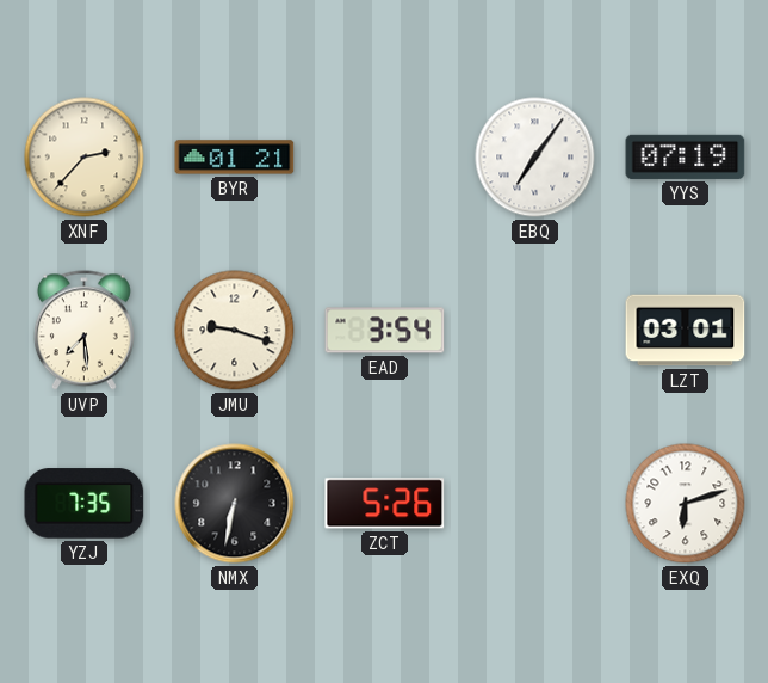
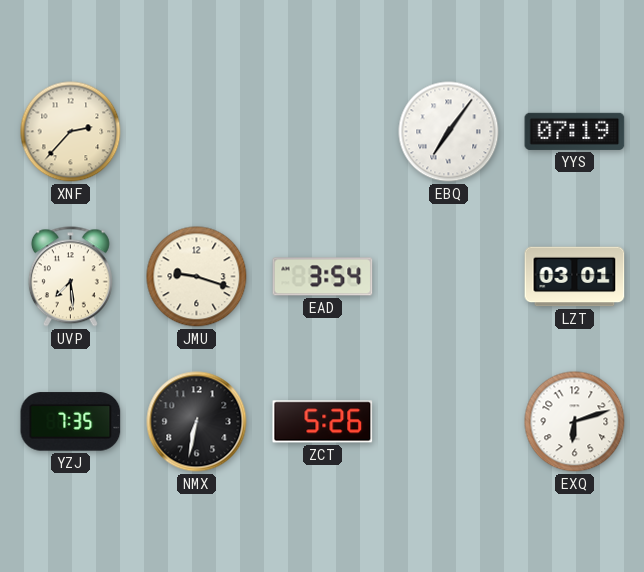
BYR: 01:21 -> none (235, 158)
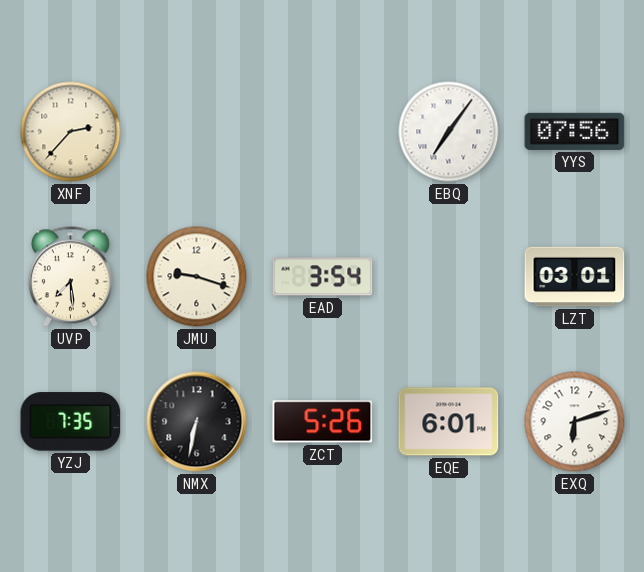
YYS: 07:19 -> 07:56 (575, 131)
EQE: none -> 6:01 (449, 422)
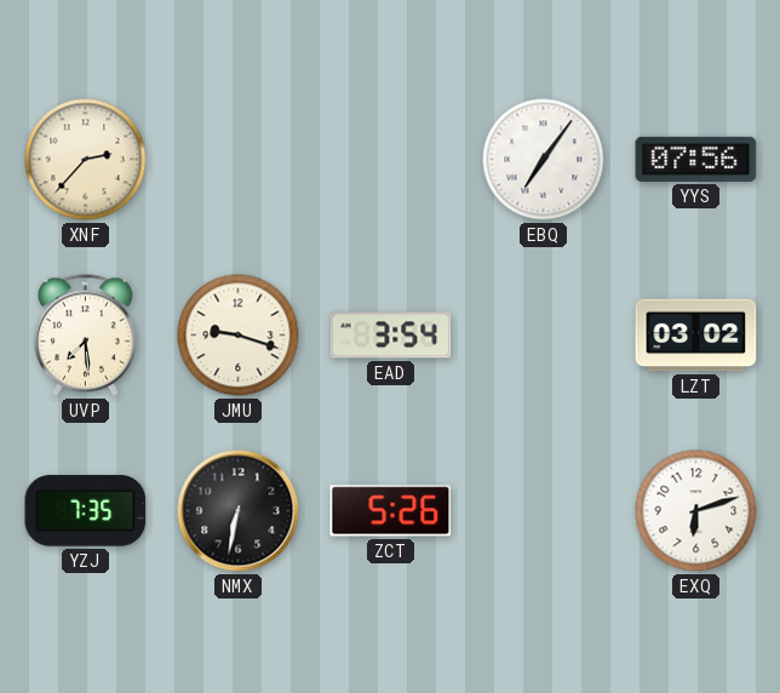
LZT: 03:01 -> 03:02 (696, 336)
EQE: 6:01 -> none (449, 422)
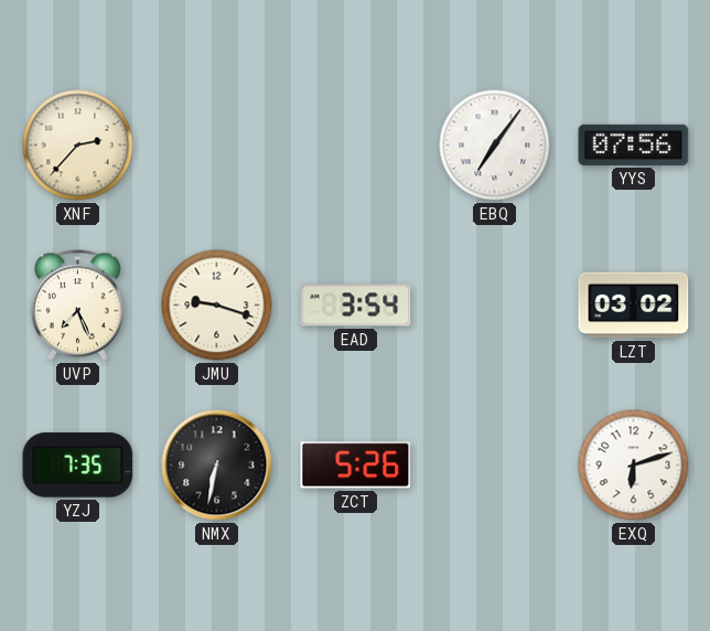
UVP: 7:29 -> 7:26 (77, 306)
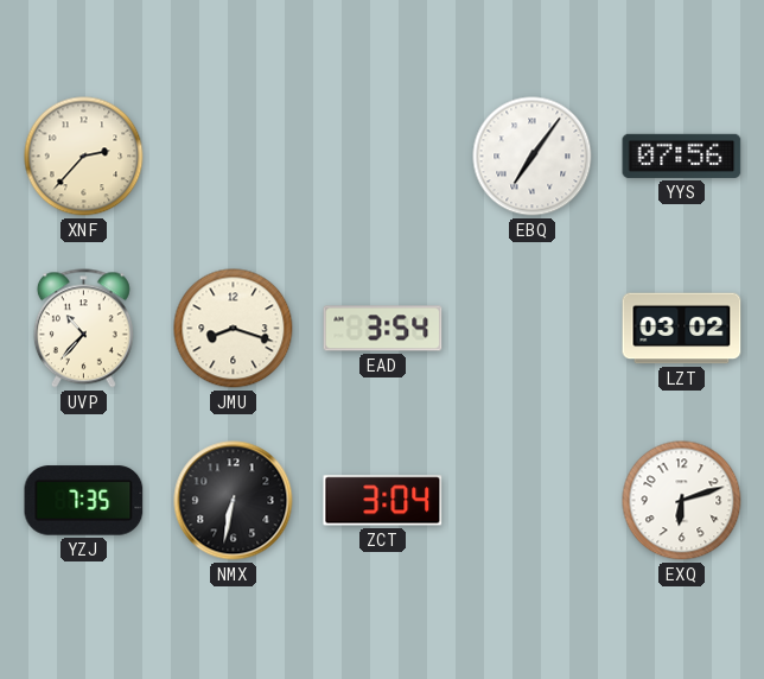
UVP: 7:26 -> 10:37 (83, 329)
JMU: 9:18 -> 8:18 (234, 329)
ZCT: 5:26 -> 3:04 (383, 501)
